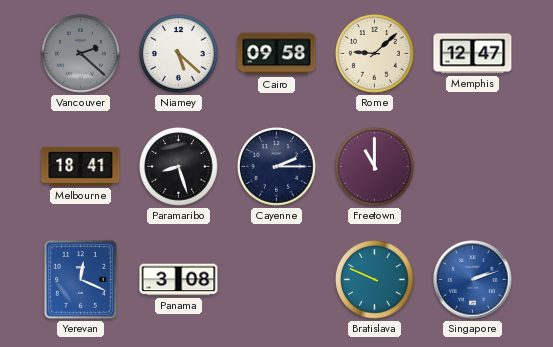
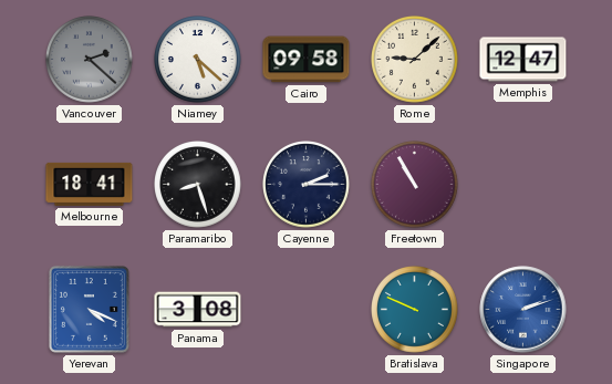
Freetown: 11:00 -> 10:55 (415, 185)
Yerevan: 12:19 -> 4:19 (89, 309)
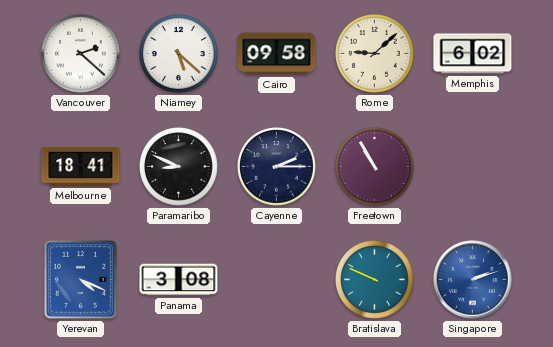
Vancouver dial: grey -> white (81, 54)
Memphis: 12:47 -> 6:02 (473, 54)
Paramaribo: 8:27 -> 8:49 (179, 167)
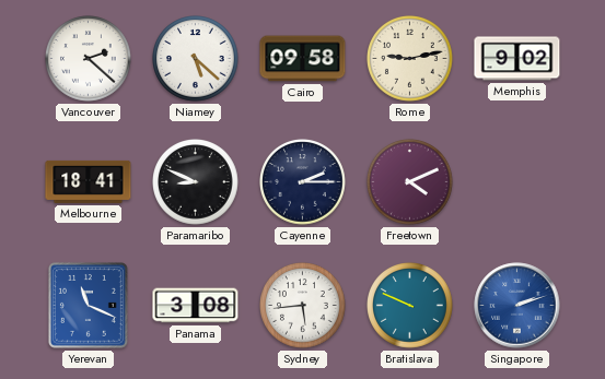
Rome: 9:08 -> 9:13 (410, 59)
Memphis: 6:02 -> 9:02 (517, 59)
Freetown: 10:55 -> 4:11 (410, 182)
Yerevan: 4:19 -> 11:19 (88, 305)
Sydney: none -> 5:44 (303, 306)
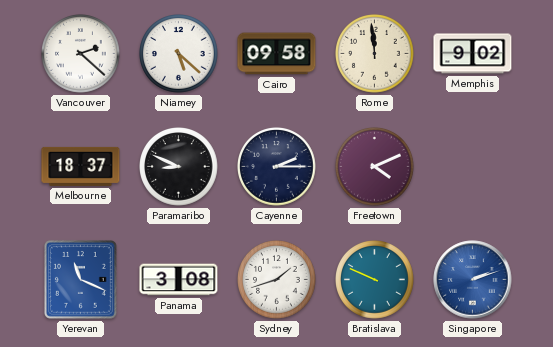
Rome: 9:13 -> 11:59 (375, 54)
Melbourne: 18:41 -> 18:37 (81, 166)
Sydney: 5:44 -> 1:42 (277, 280)
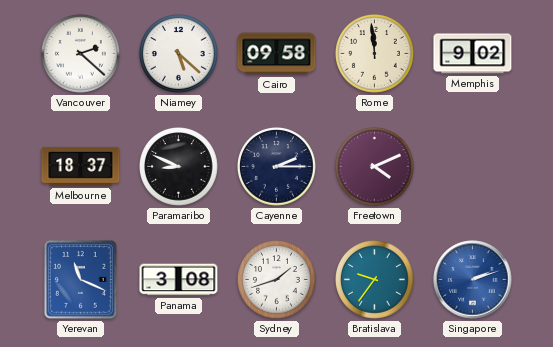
Bratislava: 9:49 -> 9:36 (375, 280)
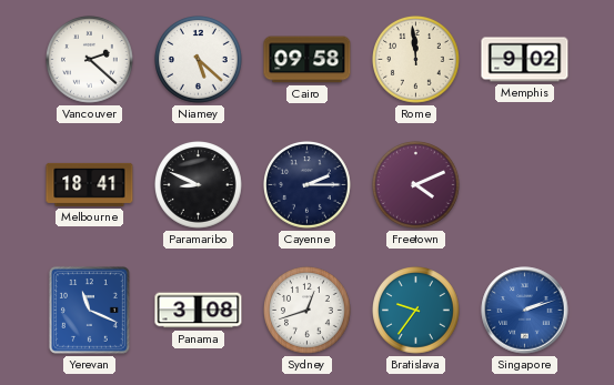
Melbourne: 18:37 -> 18:41 (90, 184)
Sydney: 1:42 -> 12:42 (308, 311)
